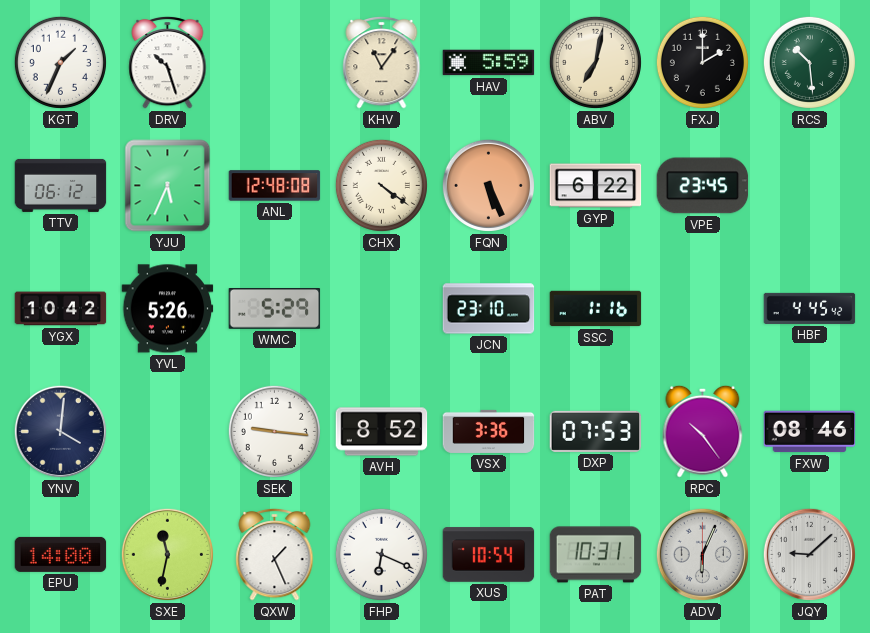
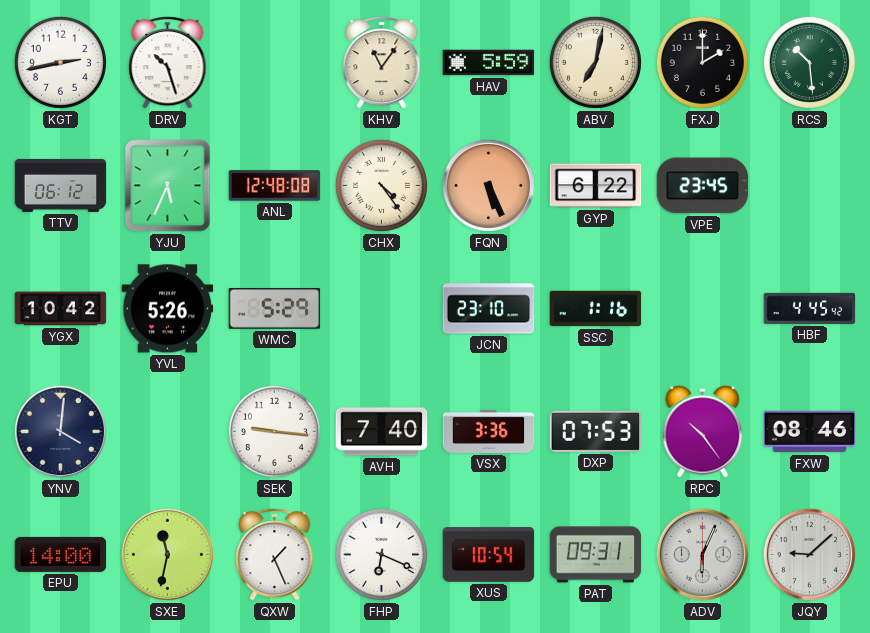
KGT: 1:34 -> 2:43 (60, 62)
CHX: 4:21 -> 4:24 (381, 185)
AVH: 8:52 -> 7:40 (382, 432)
PAT: 10:31 -> 09:31 (596, 555)
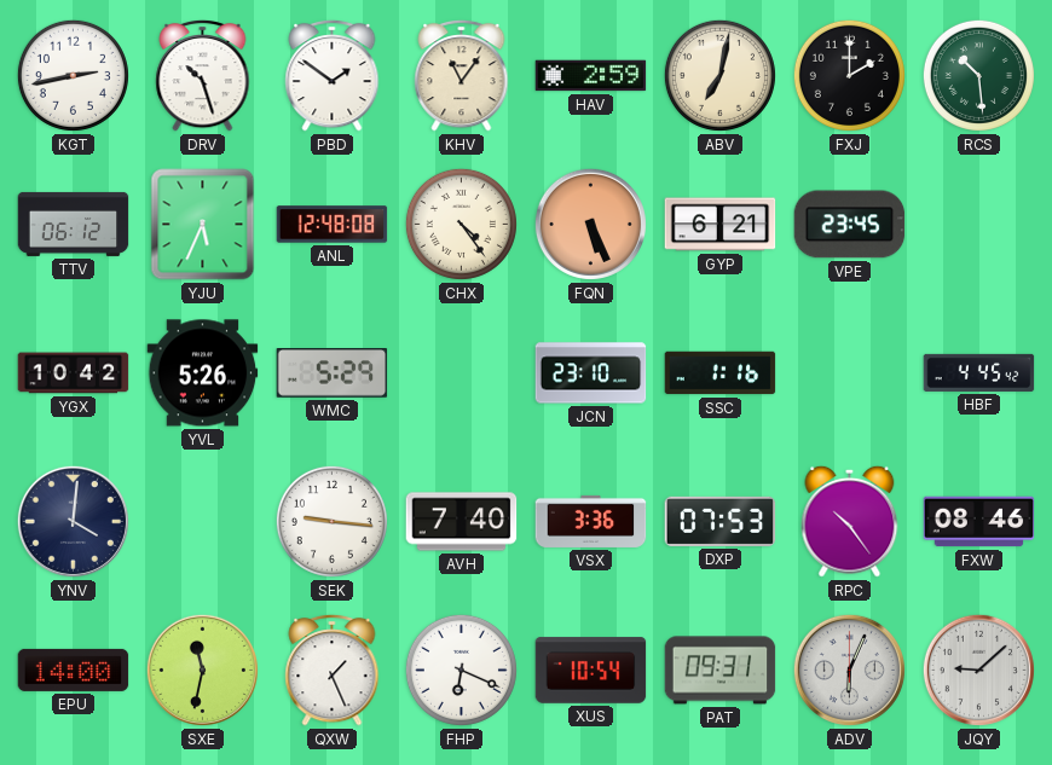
PBD: none -> 1:51 (333, 75)
HAV: 5:59 -> 2:59 (591, 76)
GYP: 6:22 -> 6:21 (721, 225)
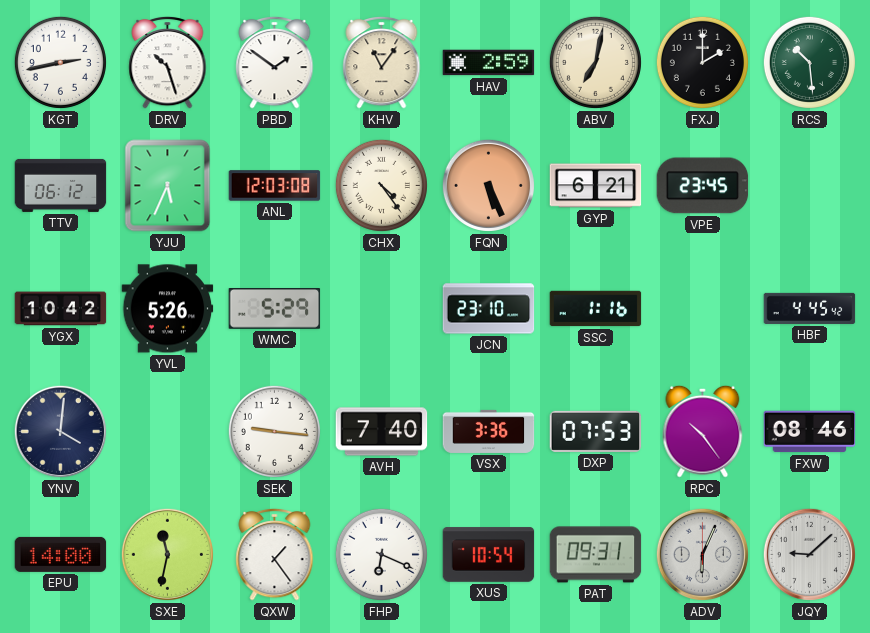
ANL: 12:48 -> 12:03 (275, 186)
QXW: 1:26 -> 1:24 (275, 554)
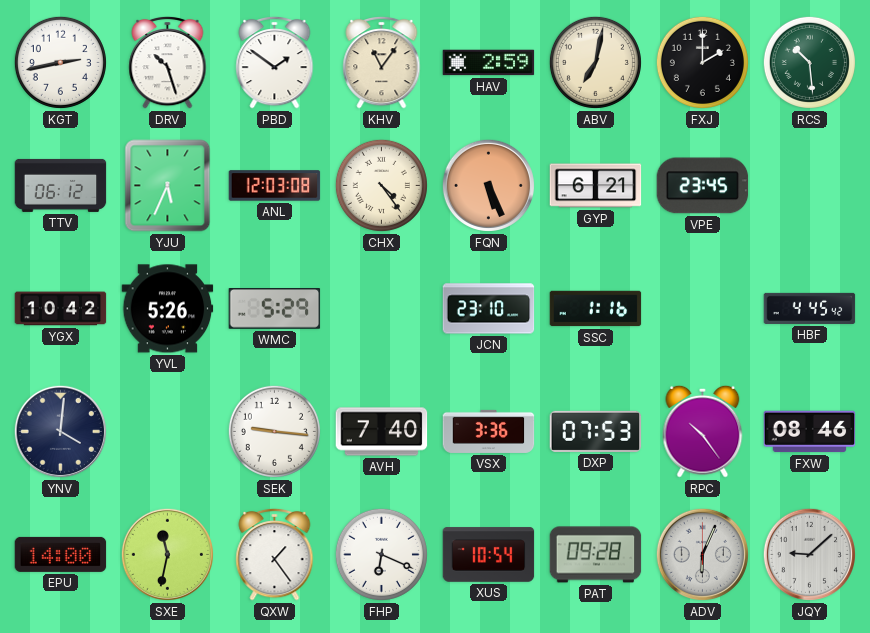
PAT: 09:31 -> 09:28 (596, 555)
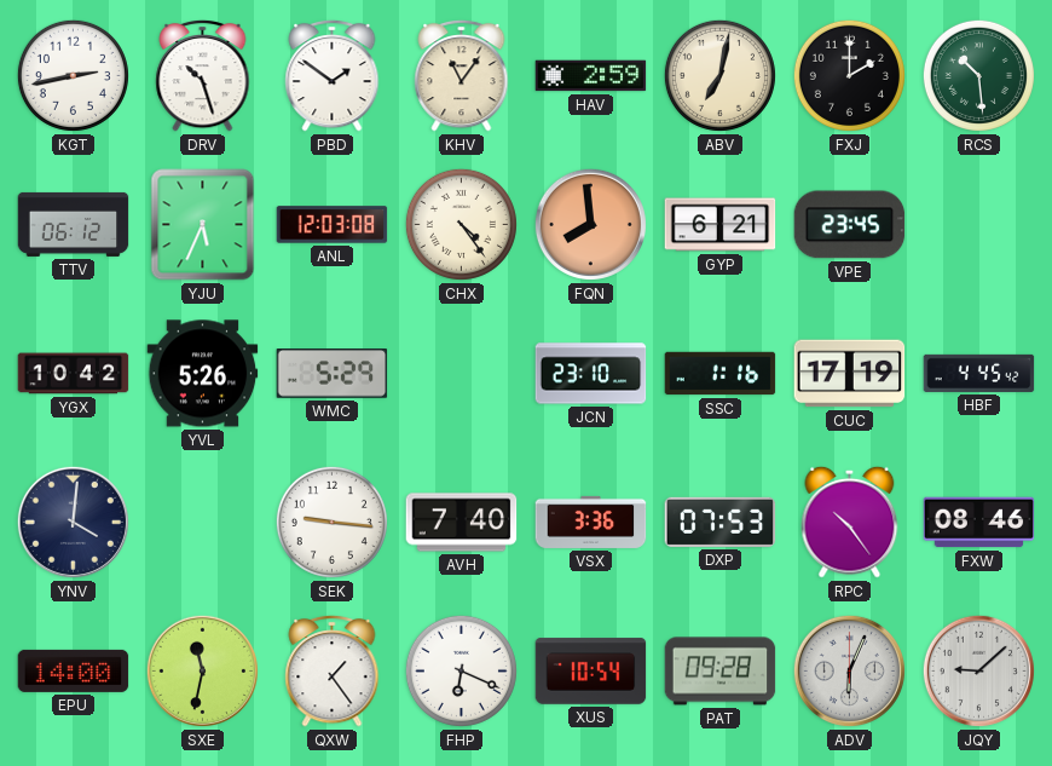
FQN: 5:26 -> 7:59 (590, 224)
CUC: none -> 17:19 (850, 374)
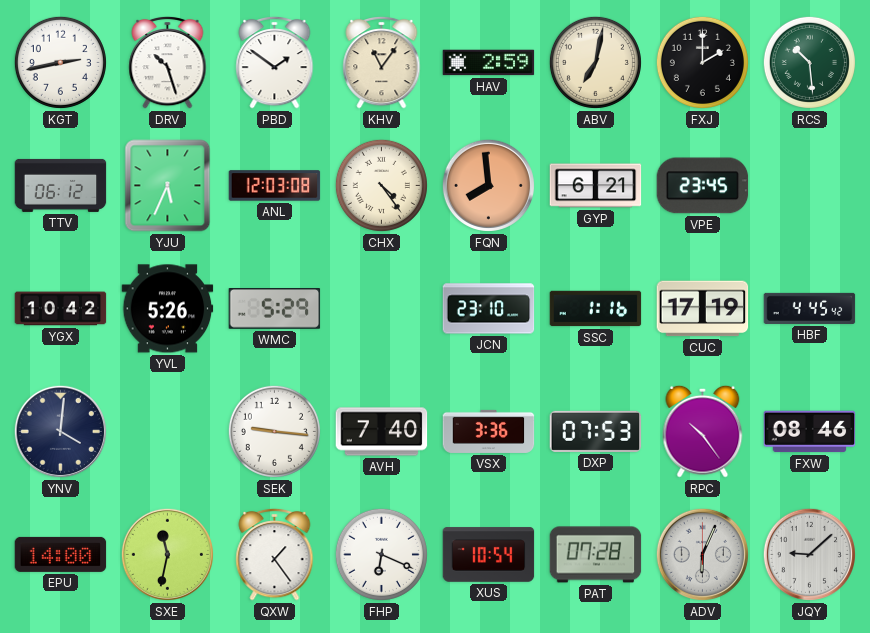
PAT: 09:28 -> 07:28 (596, 555)
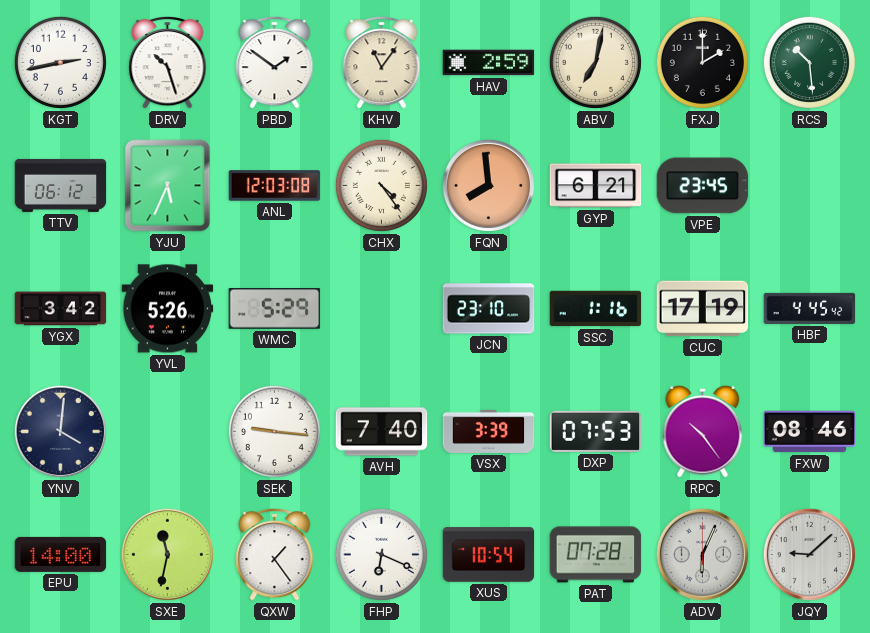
YGX: 10:42 -> 3:42 (61, 309)
VSX: 3:36 -> 3:39 (489, 431)
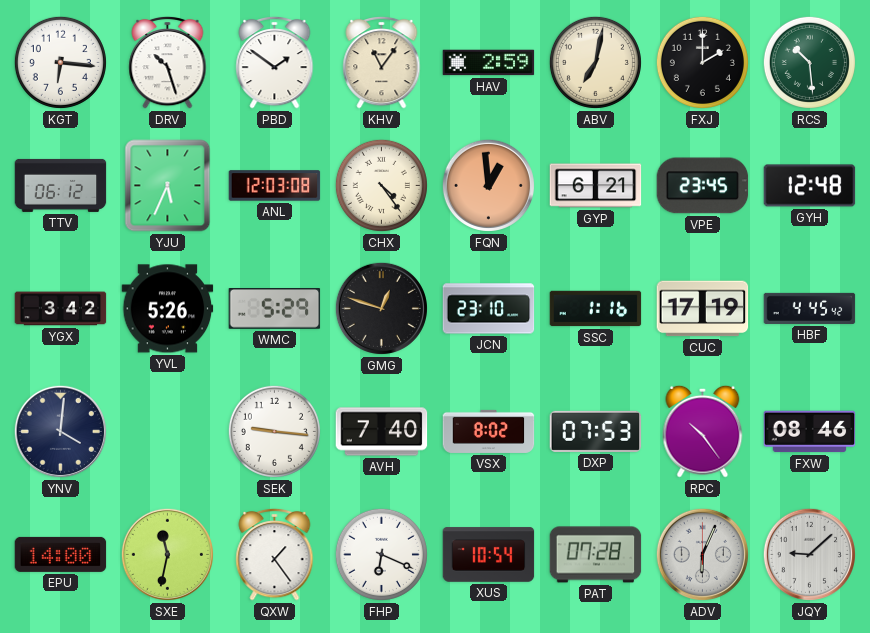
KGT: 2:43 -> 6:16 (60, 62)
FQN: 7:59 -> 12:59 (488, 185)
GYH: none -> 12:48 (810, 186)
GMG: none -> 12:48 (381, 308)
VSX: 3:39 -> 8:02 (489, 431)
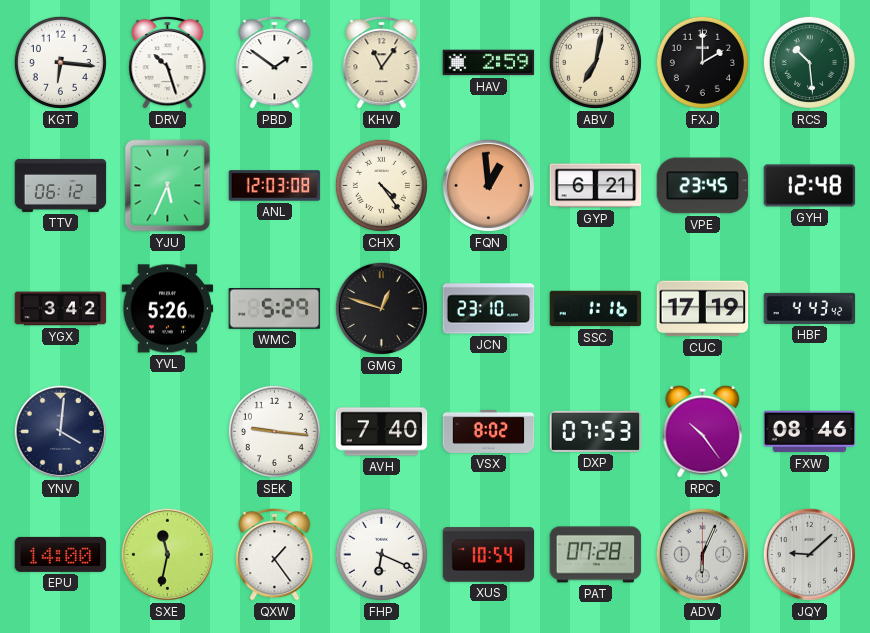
HBF: 4:45 -> 4:43 (810, 308)
